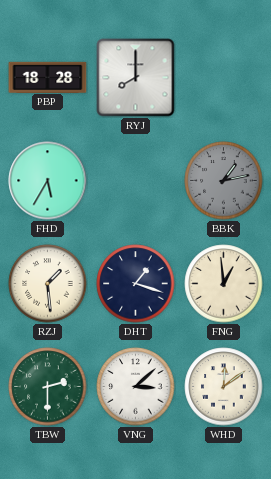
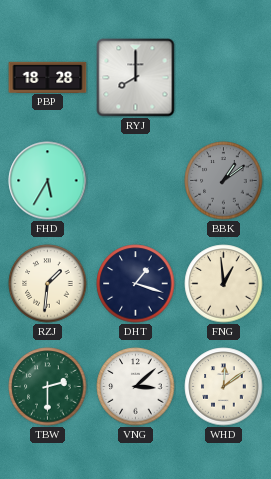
BBK: 1:13 -> 1:09 (224, 181)
RZJ: 1:29 -> 1:31 (48, 284)
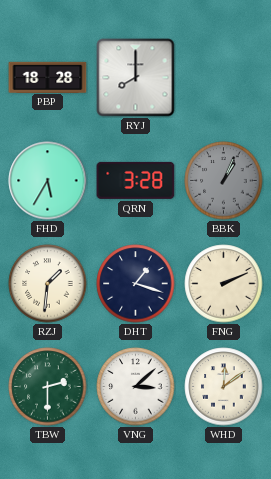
QRN: none -> 3:28 (136, 180)
BBK: 1:09 -> 1:04 (224, 181)
FNG: 12:59 -> 2:11 (224, 284)
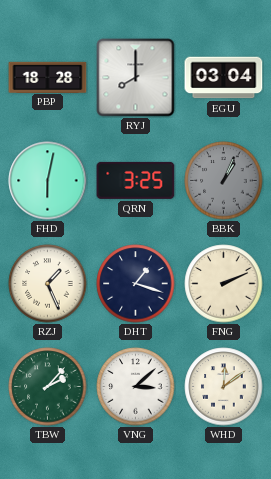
EGU: none -> 03:04 (224, 78)
FHD: 5:35 -> 6:02 (48, 181)
QRN: 3:28 -> 3:25 (136, 180)
RZJ: 1:31 -> 1:26 (48, 284)
TBW: 2:30 -> 2:07 (48, 387)
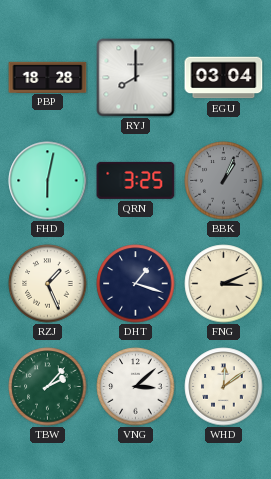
FNG: 2:11 -> 3:11 (224, 284)
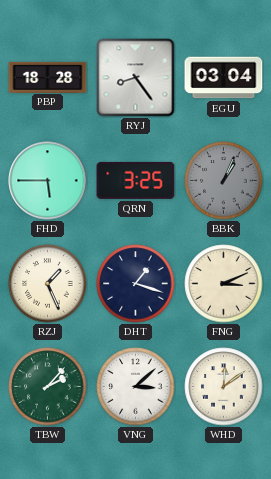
RYJ: 8:00 -> 8:24 (136, 78)
FHD: 6:02 -> 5:45 (48, 181)
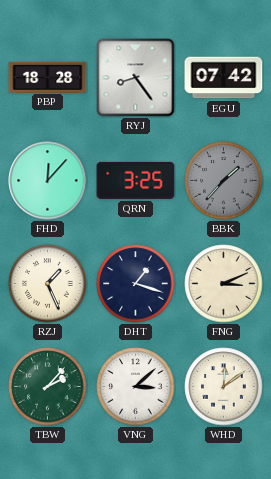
EGU: 03:04 -> 07:42 (224, 78)
FHD: 5:45 -> 12:07 (48, 181)
BBK: 1:04 -> 1:37 (224, 181)
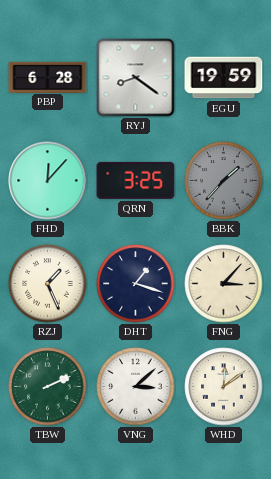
PBP: 18:28 -> 6:28 (48, 77)
RYJ: 8:24 -> 8:21 (136, 78)
EGU: 07:42 -> 19:59 (224, 78)
FNG: 3:11 -> 3:07 (224, 284)
TBW: 2:07 -> 2:11 (48, 387)
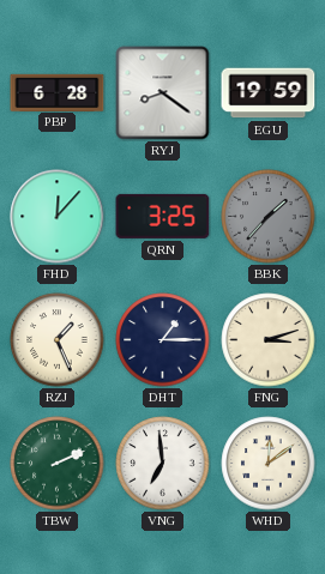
DHT: 1:18 -> 1:15 (163, 340)
FNG: 3:07 -> 3:12 (269, 340)
VNG: 3:08 -> 6:59 (163, 464)
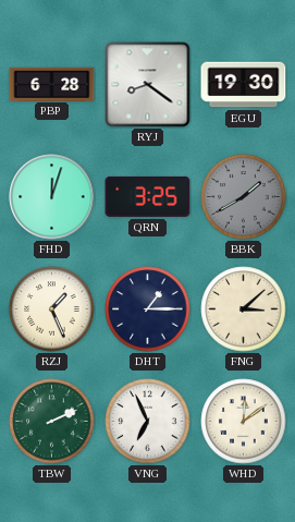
EGU: 19:59 -> 19:30 (244, 85)
FHD: 12:07 -> 12:03 (52, 197)
BBK: 1:37 -> 1:40 (244, 197)
FNG: 3:12 -> 3:08 (244, 309)
VNG: 6:59 -> 6:56 (148, 422)
